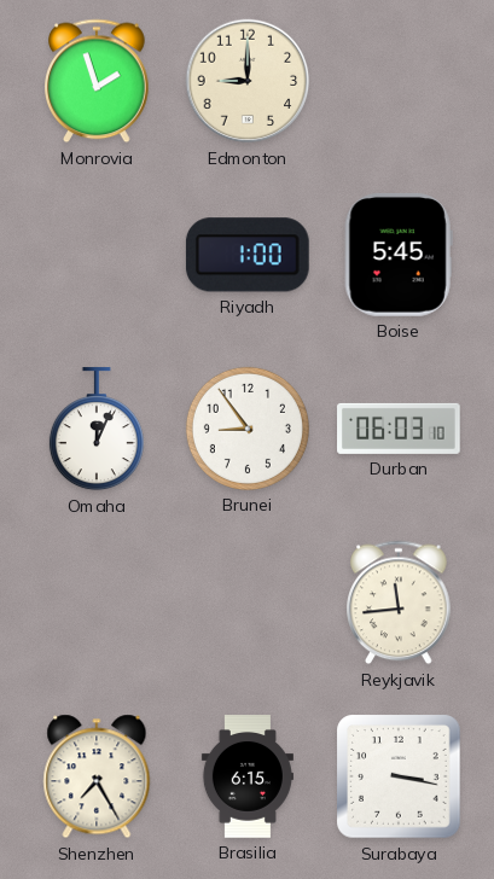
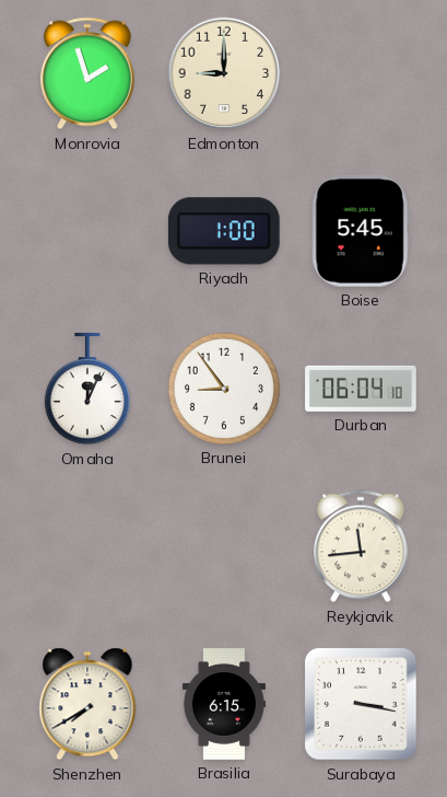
Durban: 06:03 -> 06:04 (361, 389)
Shenzhen: 7:25 -> 7:40 (87, 704)
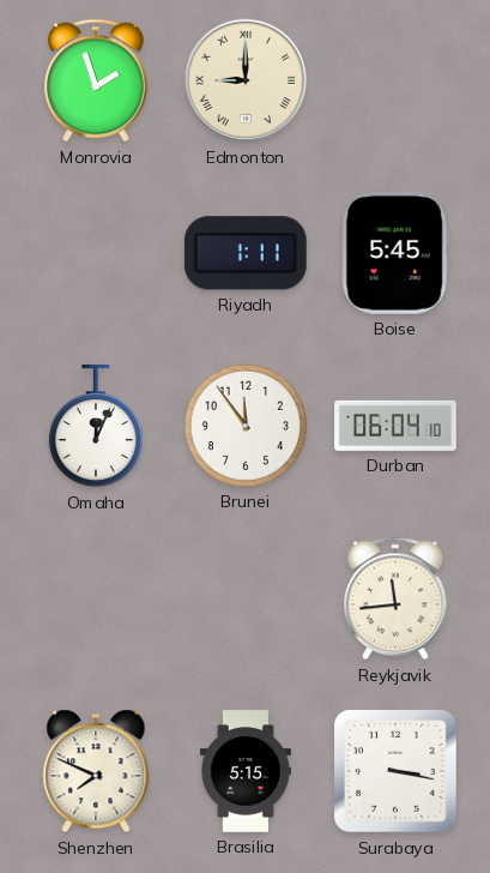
Edmonton numerals: Arabic -> Roman (246, 80)
Riyadh: 1:00 -> 1:11 (246, 253)
Brunei: 8:54 -> 11:54 (246, 426)
Shenzhen: 7:40 -> 7:49 (96, 771)
Brasilia: 6:15 -> 5:15 (246, 771)
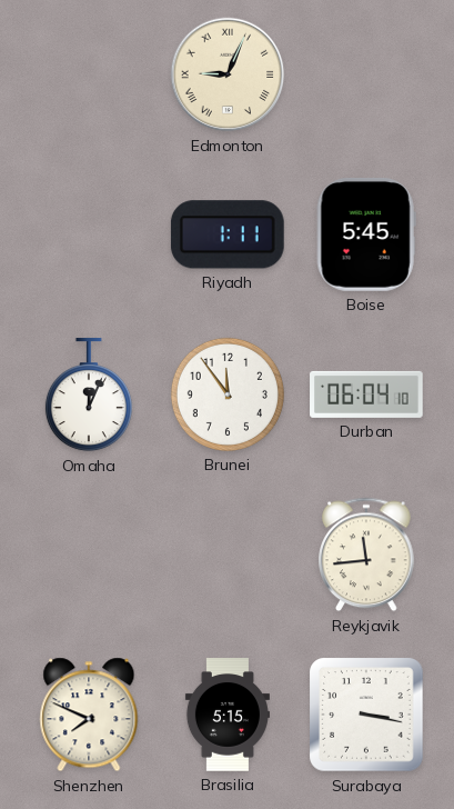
Monrovia: 1:57 -> none (96, 80)
Edmonton: 9:00 -> 9:04 (228, 74)
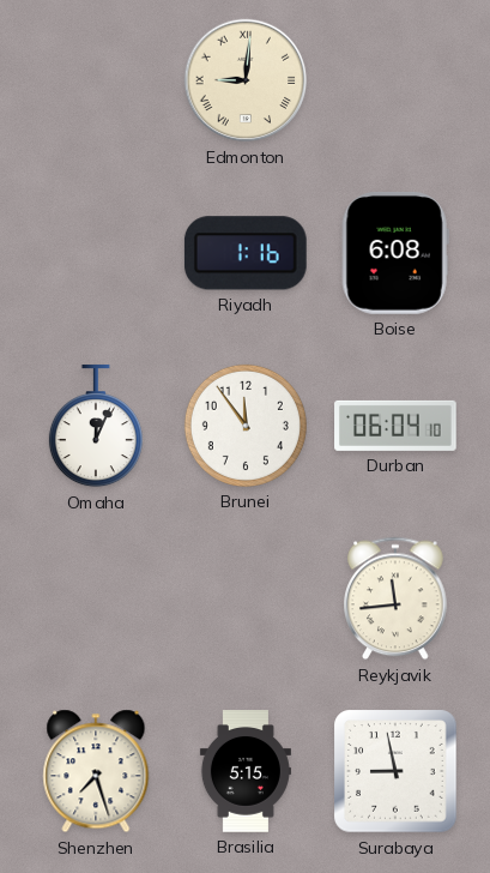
Edmonton: 9:04 -> 9:01 (246, 80)
Riyadh: 1:11 -> 1:16 (246, 253)
Boise: 5:45 -> 6:08 (395, 254)
Shenzhen: 7:49 -> 7:27 (96, 771)
Surabaya: 3:17 -> 8:58 (395, 771)
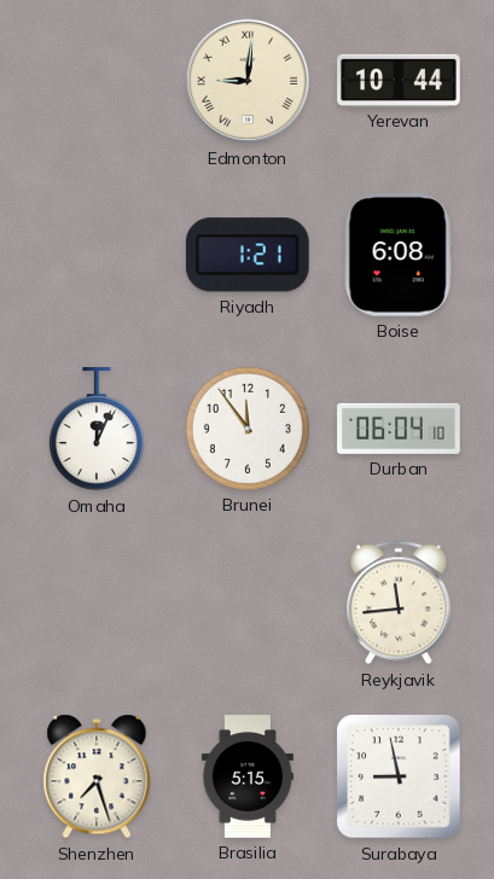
Yerevan: none -> 10:44 (399, 80)
Riyadh: 1:16 -> 1:21 (248, 255)
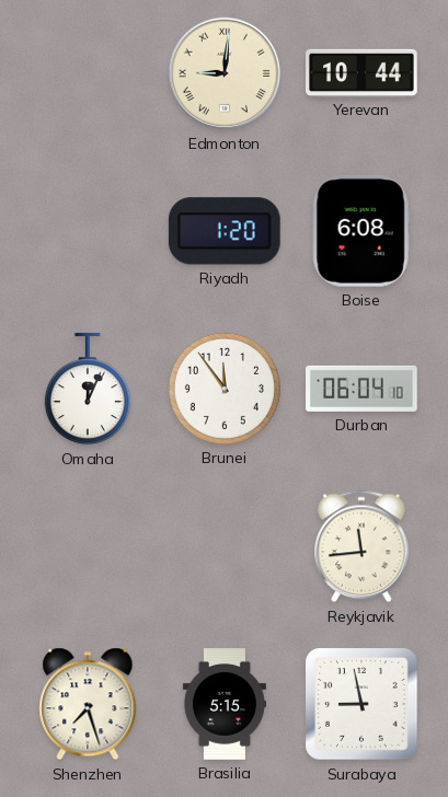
Riyadh: 1:21 -> 1:20 (225, 231)
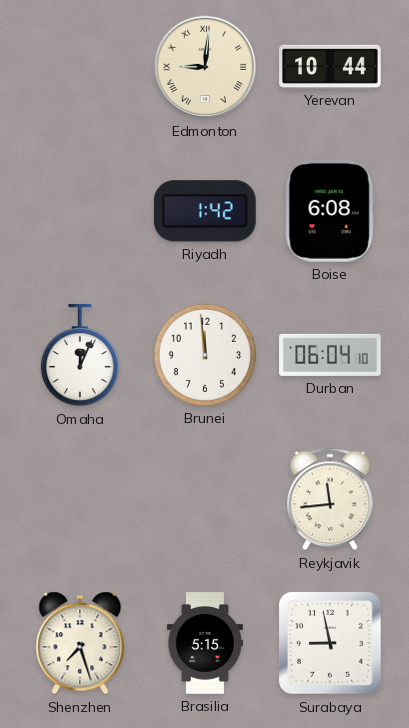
Riyadh: 1:20 -> 1:42 (205, 211)
Brunei: 11:54 -> 11:59 (205, 355)
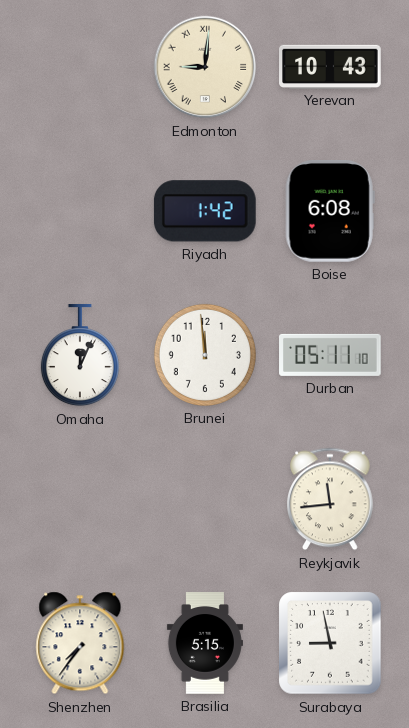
Yerevan: 10:44 -> 10:43 (330, 66)
Durban: 06:04 -> 05:11 (330, 355)
Shenzhen: 7:27 -> 7:36 (80, 643)
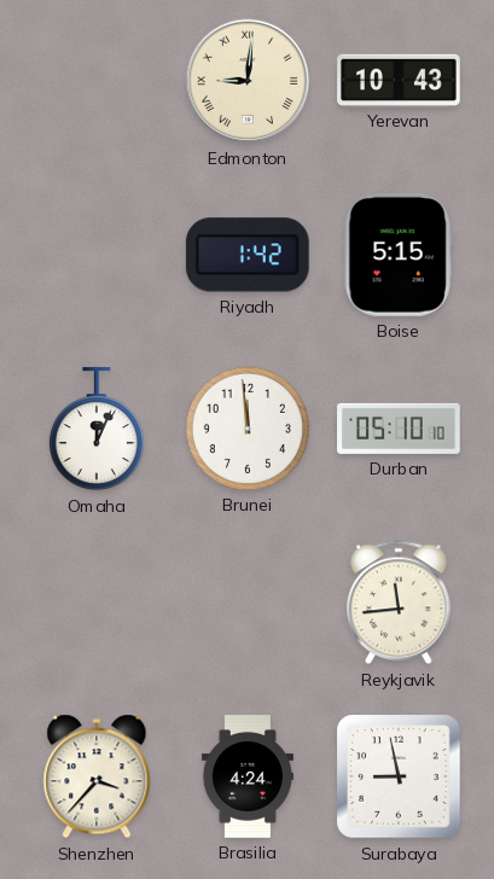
Boise: 6:08 -> 5:15 (399, 256)
Durban: 05:11 -> 05:10 (399, 429)
Shenzhen: 7:36 -> 3:37 (97, 776)
Brasilia: 5:15 -> 4:24 (248, 776)
